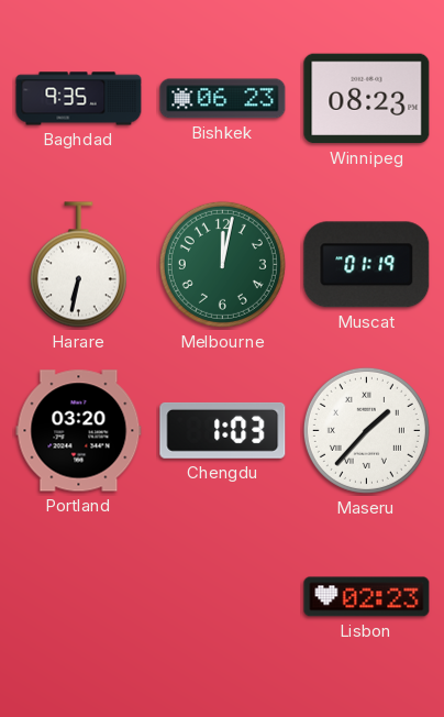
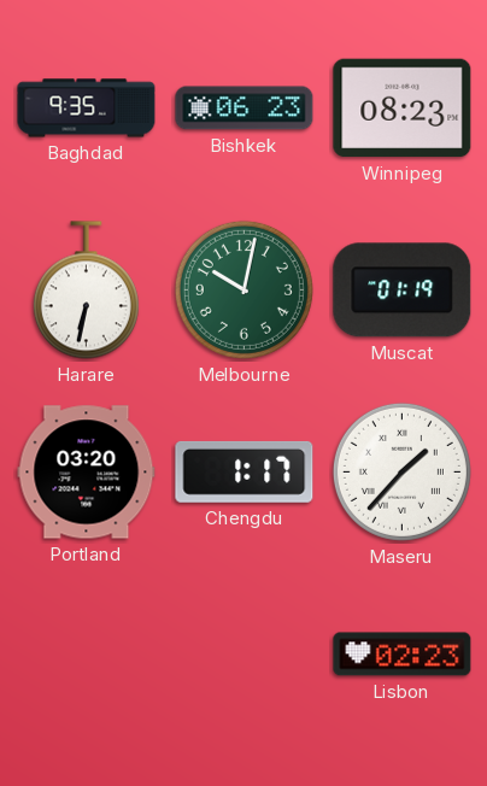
Melbourne: 12:02 -> 10:02 (243, 289)
Chengdu: 1:03 -> 1:17 (245, 471)
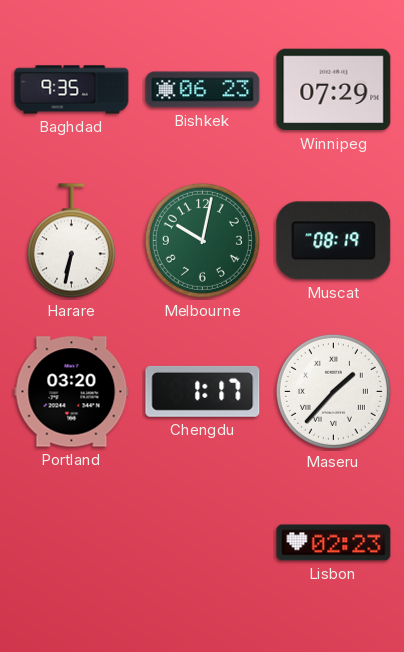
Winnipeg: 08:23 -> 07:29 (334, 90)
Muscat: 01:19 -> 08:19 (334, 241)
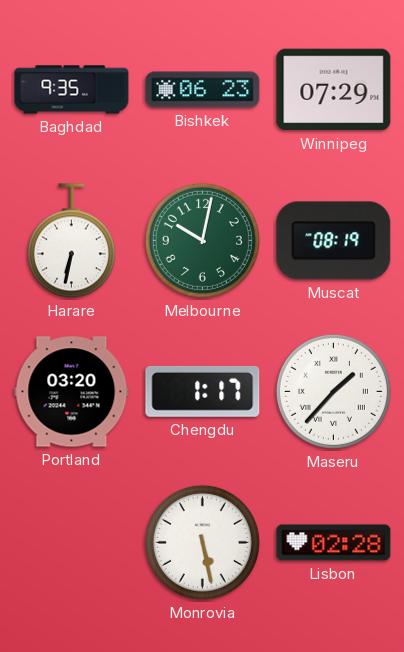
Monrovia: none -> 5:28 (202, 542)
Lisbon: 02:23 -> 02:28 (334, 543)
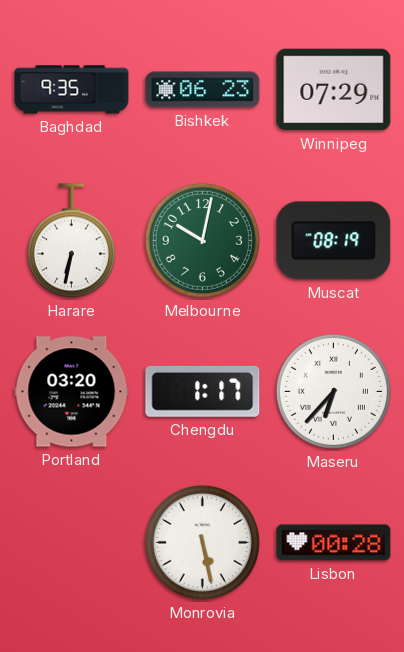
Maseru: 1:37 -> 6:37 (333, 391)
Lisbon: 02:28 -> 00:28 (334, 543)
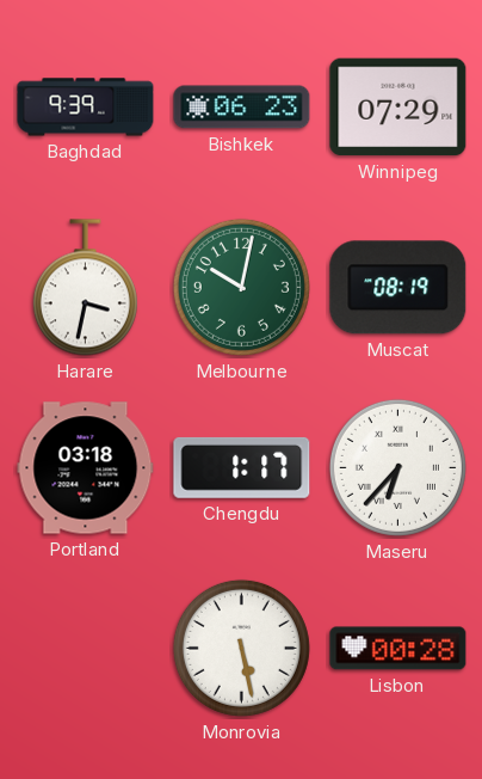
Baghdad: 9:35 -> 9:39 (86, 108)
Harare: 6:32 -> 3:32 (85, 288)
Portland: 03:20 -> 03:18 (86, 468)
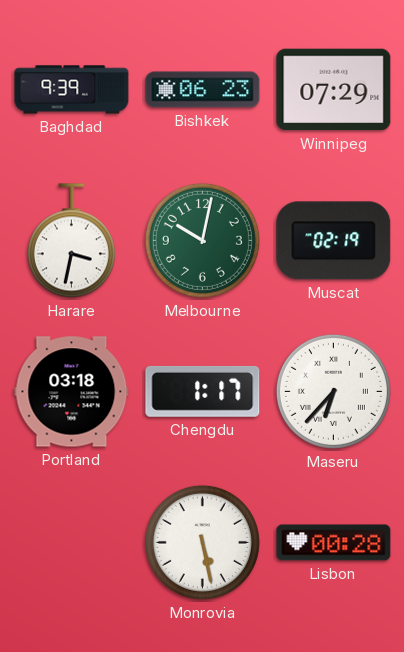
Muscat: 08:19 -> 02:19 (334, 241)
